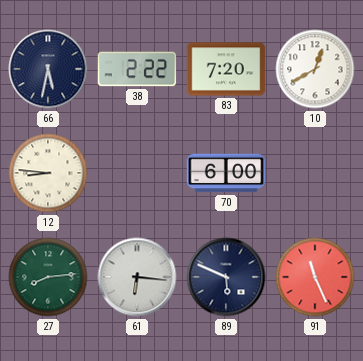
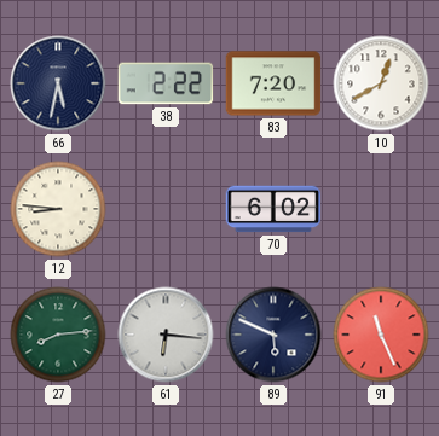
70: 6:00 -> 6:02 (273, 209)
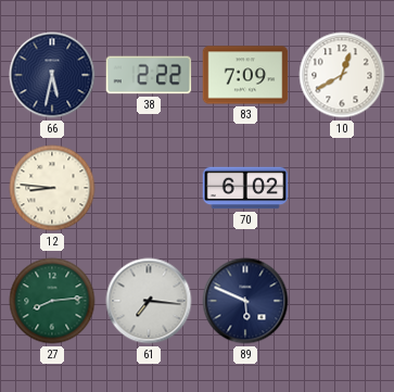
83: 7:20 -> 7:09 (245, 75)
61: 6:16 -> 7:16 (149, 301)
91: 11:26 -> none (381, 335)
